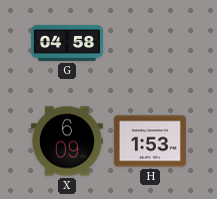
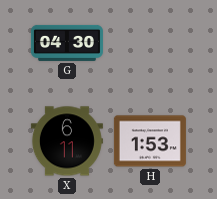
G: 04:58 -> 04:30 (67, 43)
X: 6:09 -> 6:11 (67, 141)
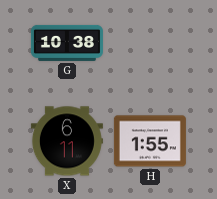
G: 04:30 -> 10:38 (67, 43)
H: 1:53 -> 1:55 (150, 141)
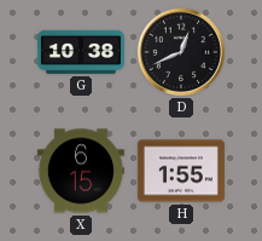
D: none -> 12:41 (181, 52)
X: 6:11 -> 6:15 (81, 171)
